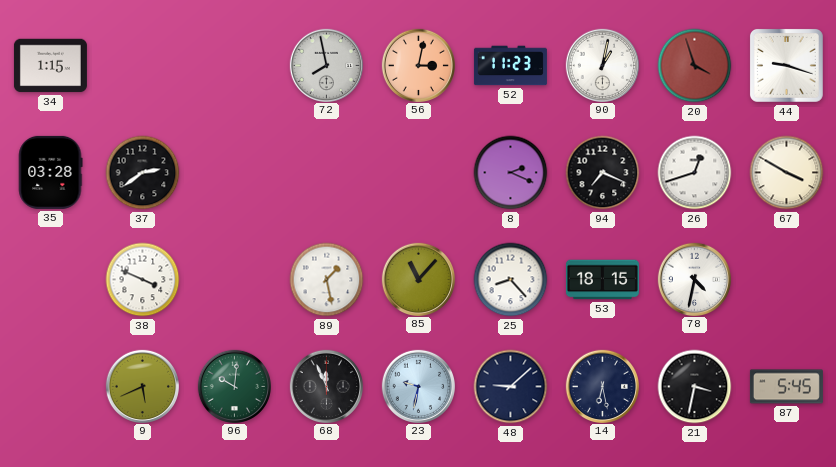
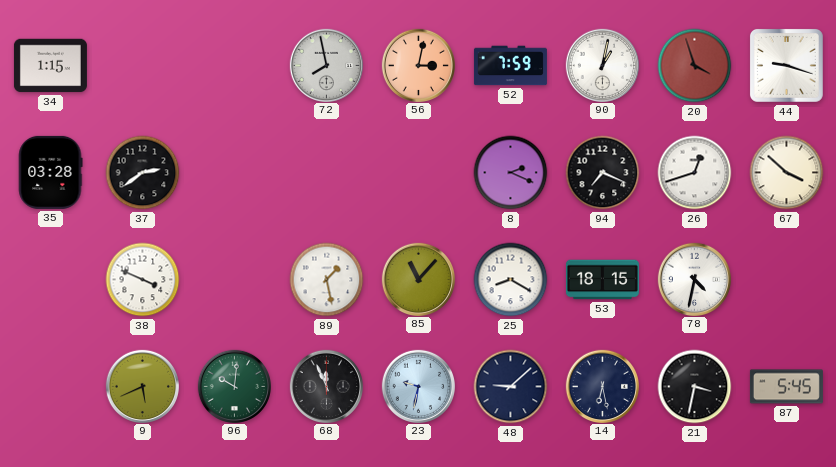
52: 11:23 -> 7:59 (510, 66)
67: 3:50 -> 3:52 (787, 173)
25: 8:23 -> 8:20 (511, 280)
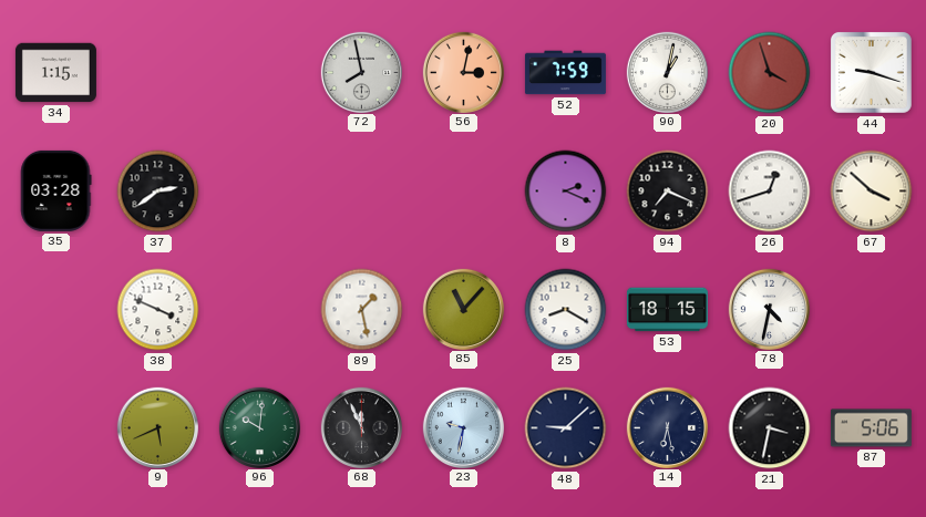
87: 5:45 -> 5:06 (871, 428)
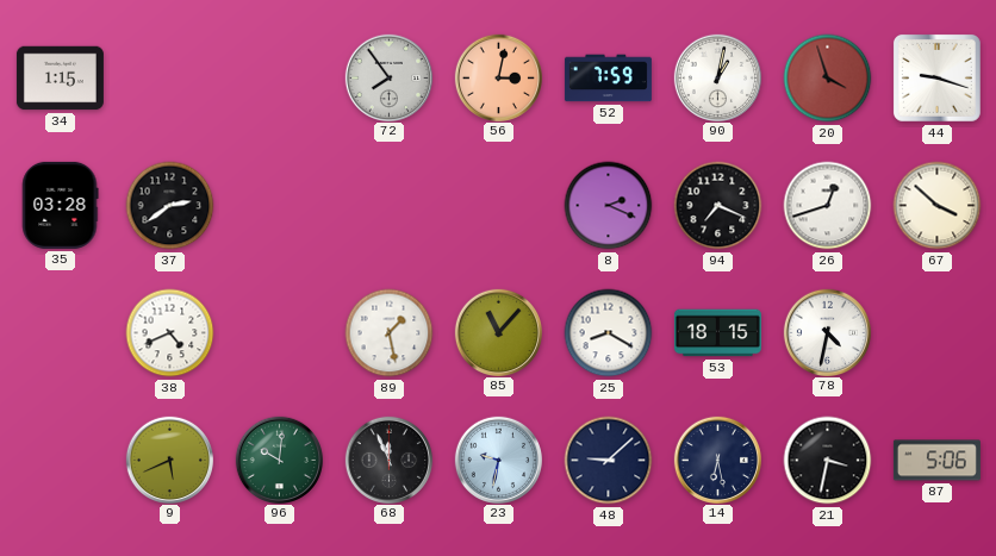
72: 7:58 -> 7:54 (388, 77)
38: 3:49 -> 4:41 (170, 333)
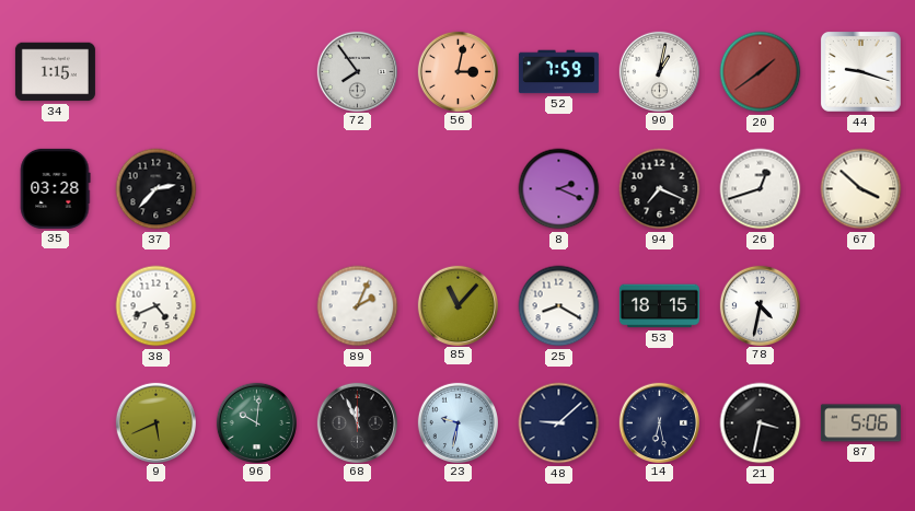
20: 3:57 -> 1:39 (761, 72)
37: 2:39 -> 2:37 (157, 189)
89: 1:28 -> 2:04 (358, 306)
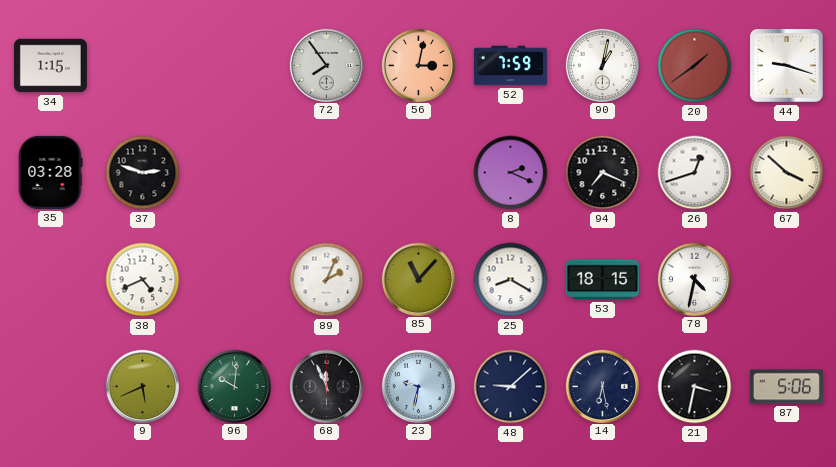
37: 2:37 -> 2:48 (143, 173)
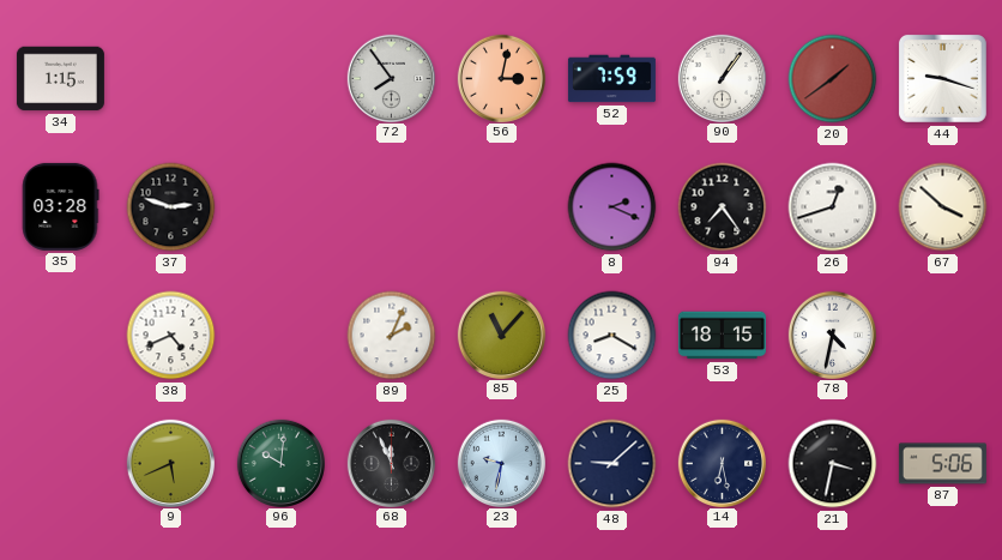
90: 1:02 -> 1:06 (722, 78)
94: 7:19 -> 7:24 (723, 207)
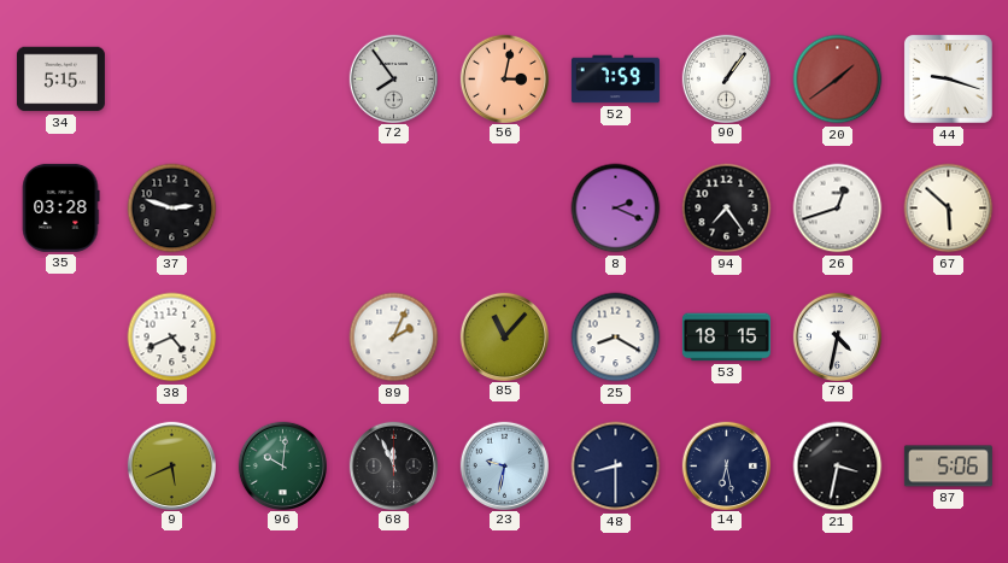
34: 1:15 -> 5:15 (60, 80)
67: 3:52 -> 5:52 (949, 209)
48: 9:08 -> 8:30 (616, 467)
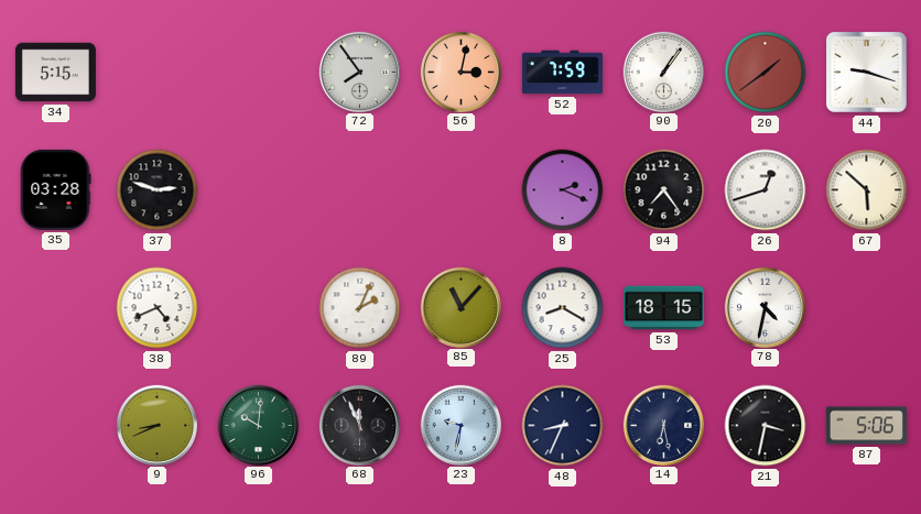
9: 5:41 -> 8:41 (156, 425)
48: 8:30 -> 8:34 (563, 426)
